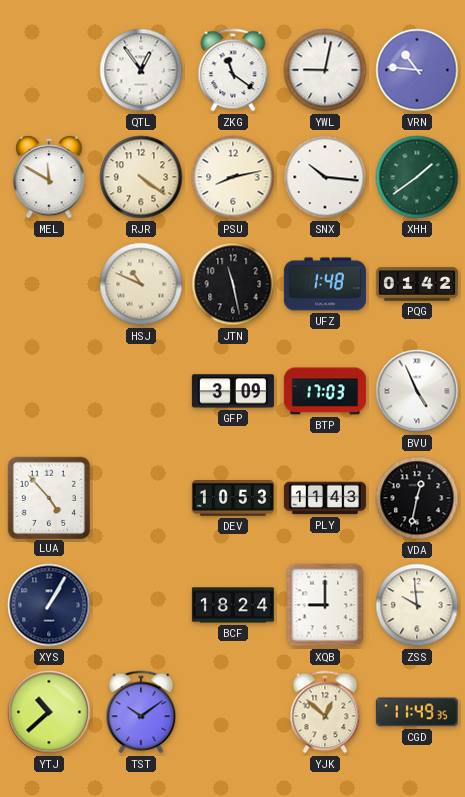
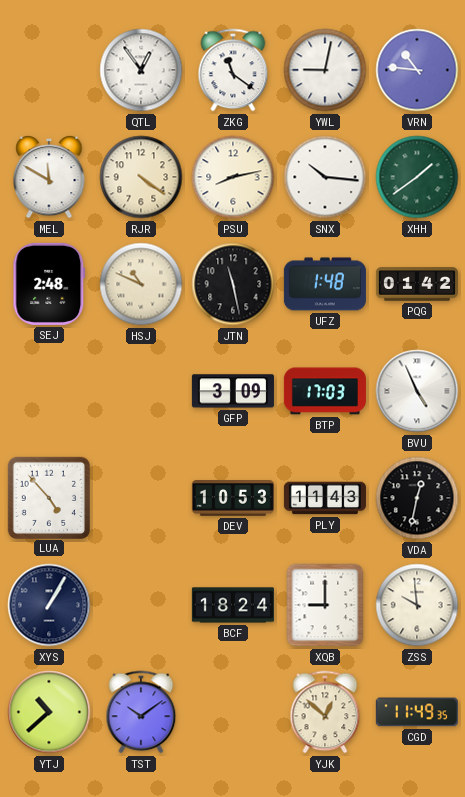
SEJ: none -> 2:48 (49, 284)
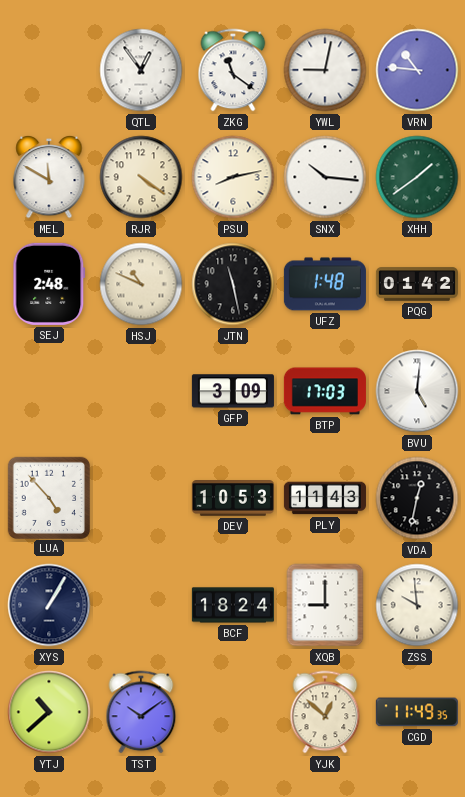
BVU: 4:56 -> 5:01 (417, 391)
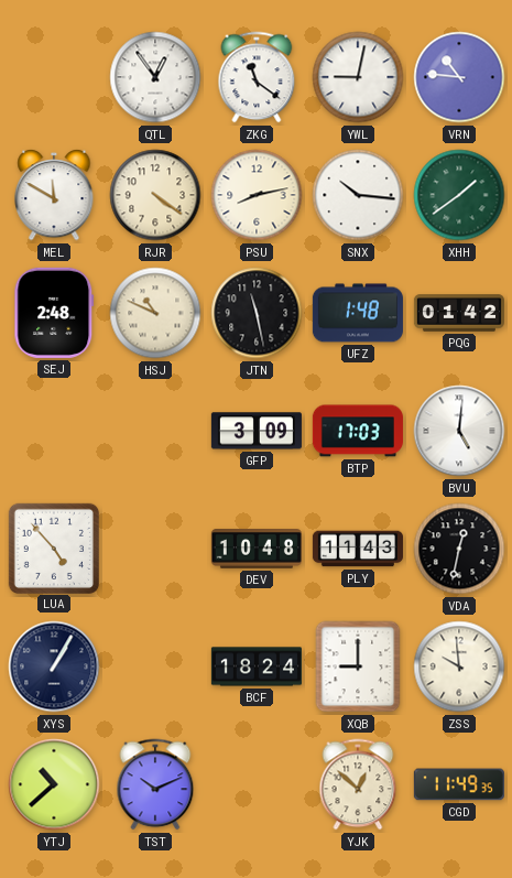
DEV: 10:53 -> 10:48 (257, 550)
TST: 10:09 -> 10:11 (155, 784)
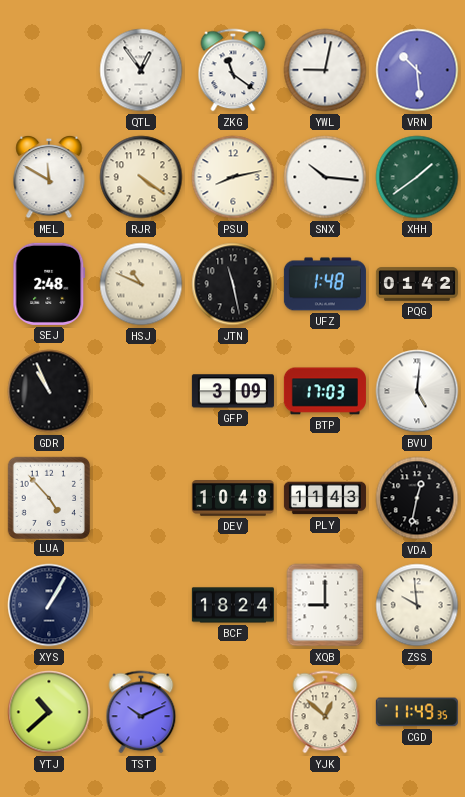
VRN: 10:46 -> 10:29 (417, 70)
GDR: none -> 10:56 (49, 391)
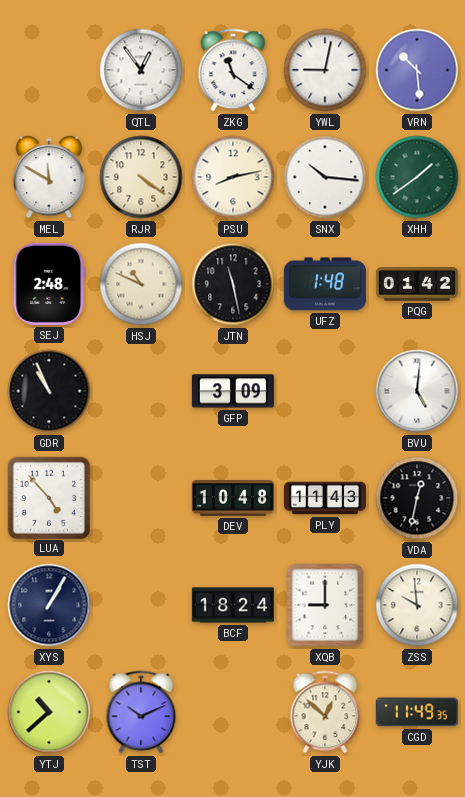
BTP: 17:03 -> none (325, 391)
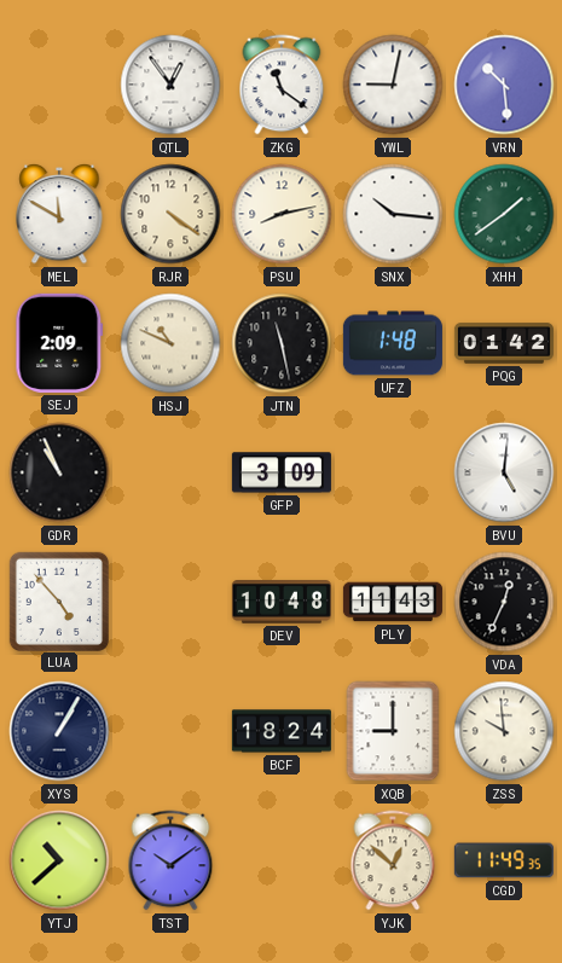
SEJ: 2:48 -> 2:09 (59, 343)
VDA: 12:32 -> 12:34 (504, 602)
TST: 10:11 -> 10:09 (170, 860)
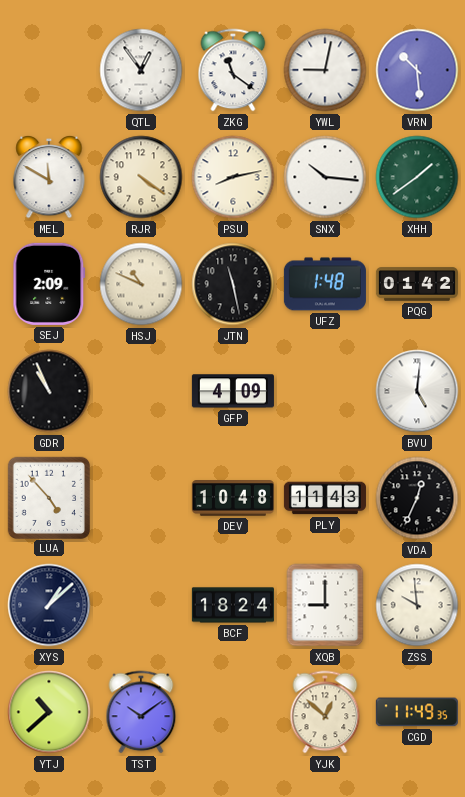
GFP: 3:09 -> 4:09 (233, 391)
XYS: 1:05 -> 1:08 (49, 605)
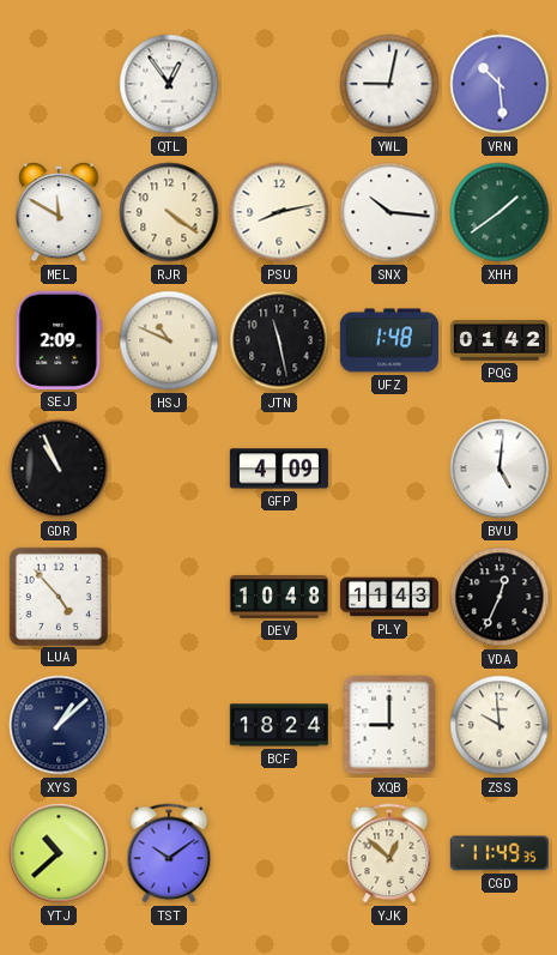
ZKG: 11:21 -> none (233, 70)
